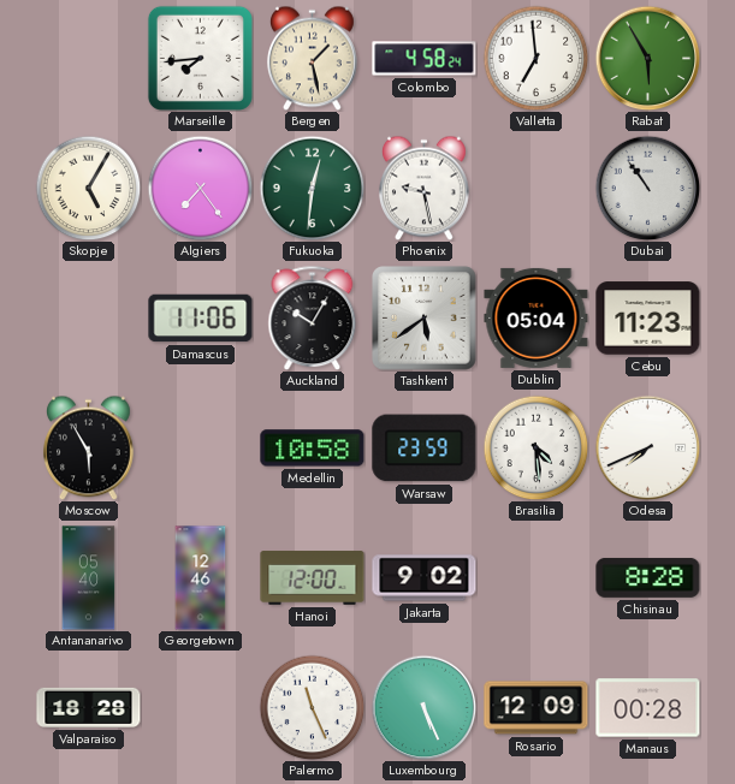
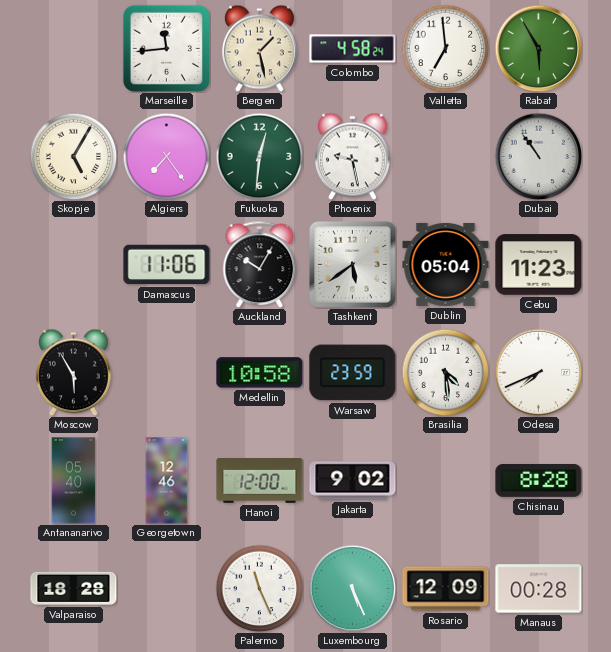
Marseille: 7:44 -> 11:44 (166, 48)
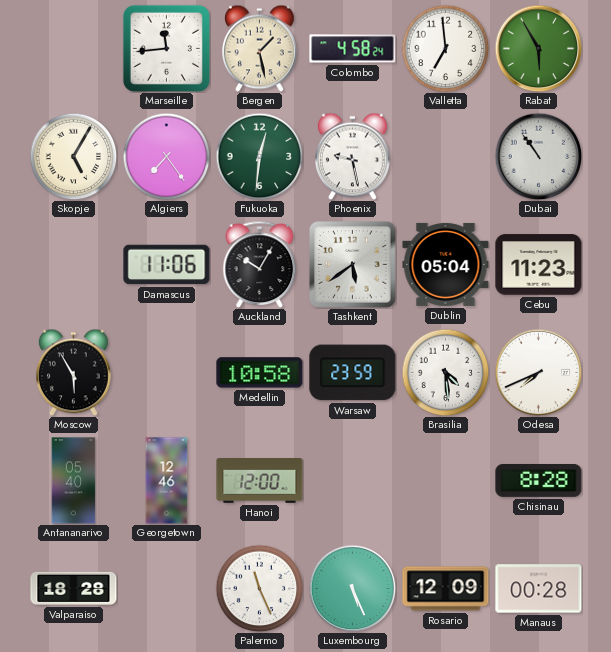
Jakarta: 9:02 -> none (353, 481)
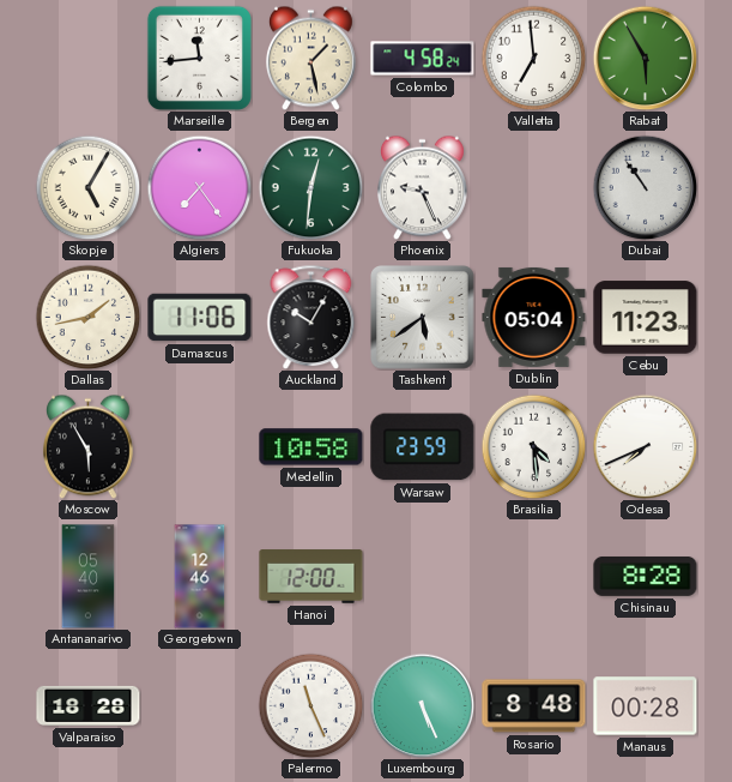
Phoenix: 9:28 -> 9:26 (423, 187)
Dallas: none -> 1:43 (87, 317)
Rosario: 12:09 -> 8:48 (534, 706)
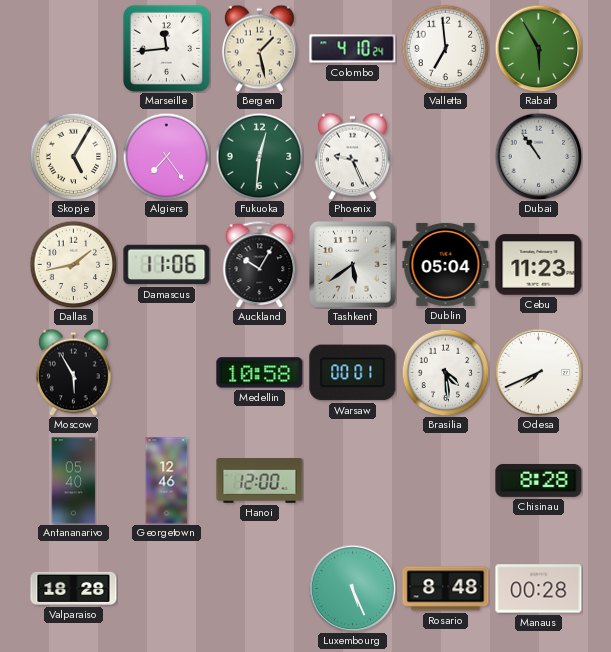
Colombo: 4:58 -> 4:10 (353, 49)
Warsaw: 23:59 -> 00:01 (353, 373)
Palermo: 11:26 -> none (310, 705)
